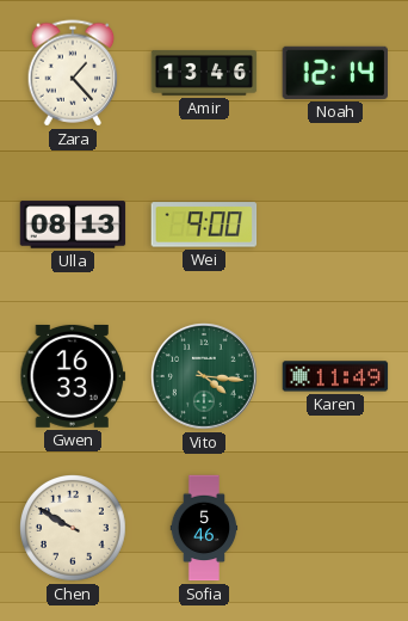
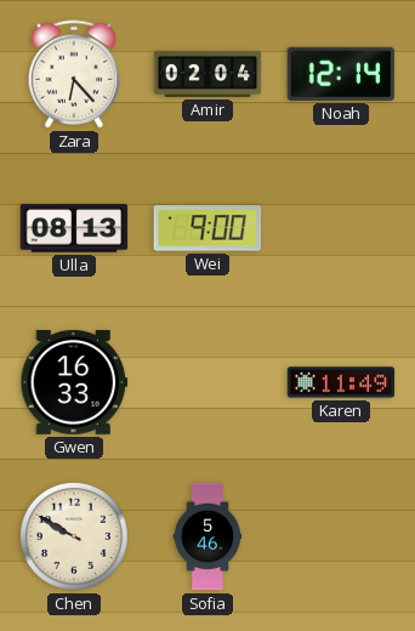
Zara: 1:23 -> 6:23 (74, 74)
Amir: 13:46 -> 02:04 (207, 74)
Vito: 4:16 -> none (205, 377)
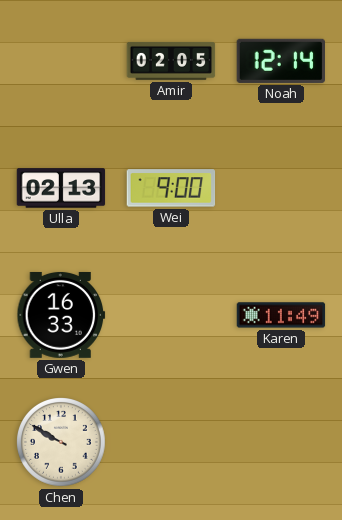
Zara: 6:23 -> none (74, 74)
Amir: 02:04 -> 02:05 (171, 61)
Ulla: 08:13 -> 02:13 (61, 188)
Sofia: 5:46 -> none (207, 536)
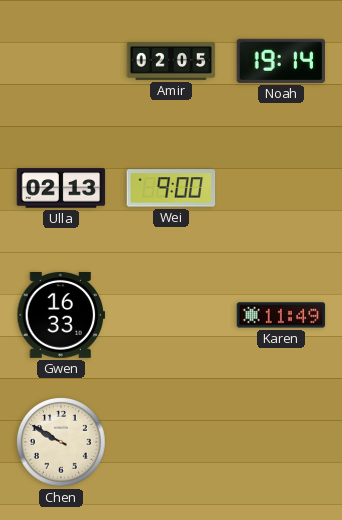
Noah: 12:14 -> 19:14 (281, 61)
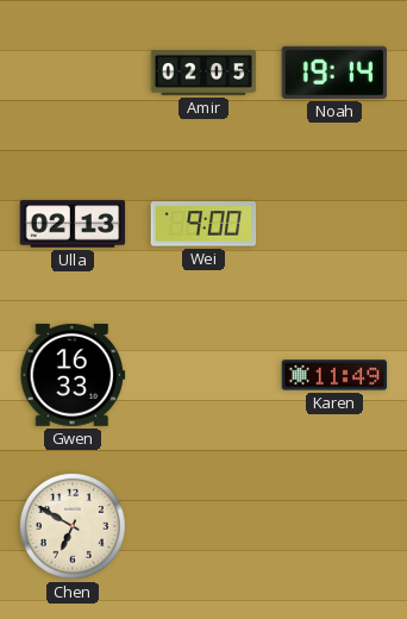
Chen: 9:50 -> 6:50 (74, 527)
